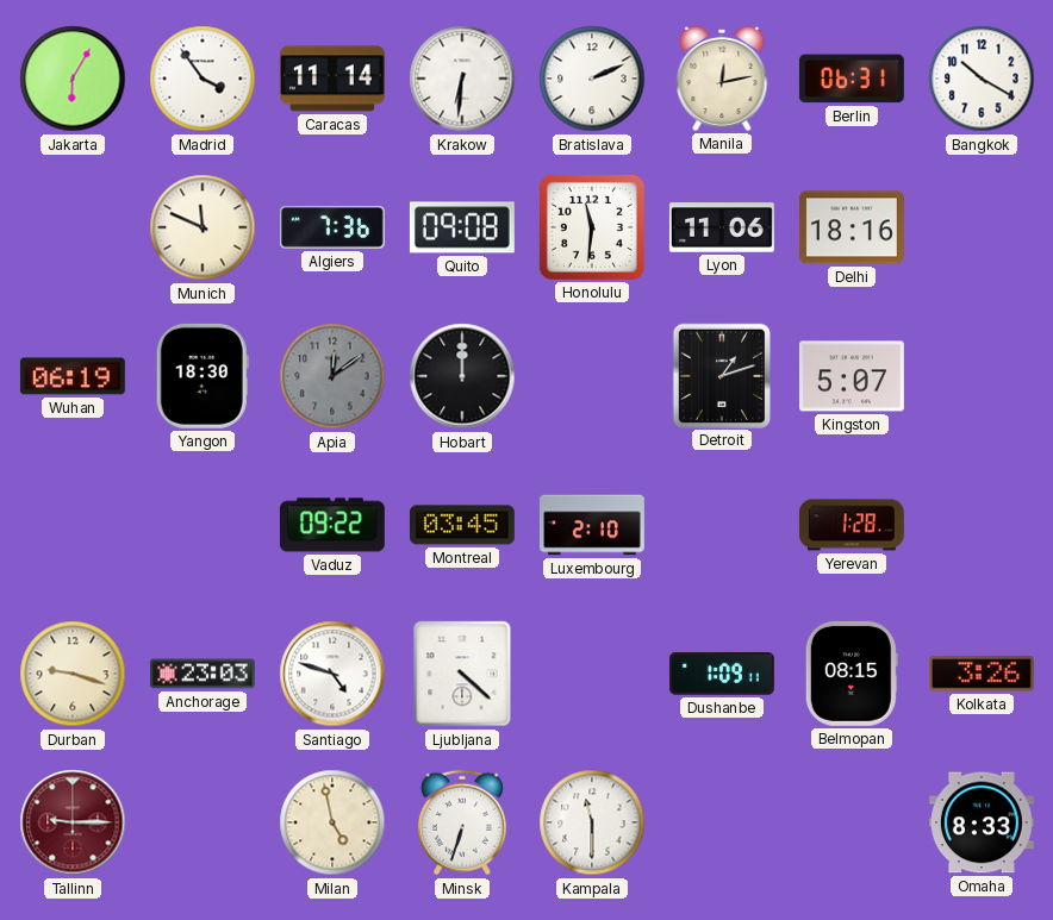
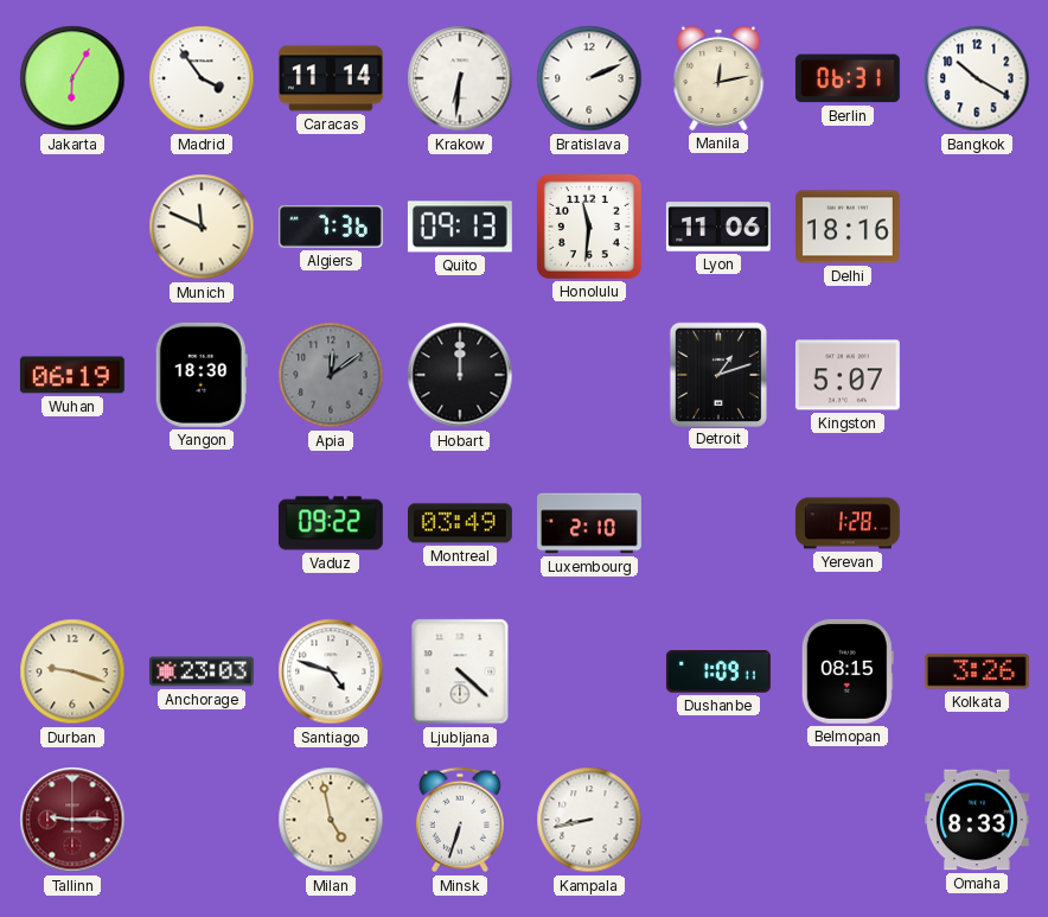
Quito: 09:08 -> 09:13 (460, 227)
Montreal: 03:45 -> 03:49 (460, 523)
Kampala: 11:30 -> 8:43 (589, 820)
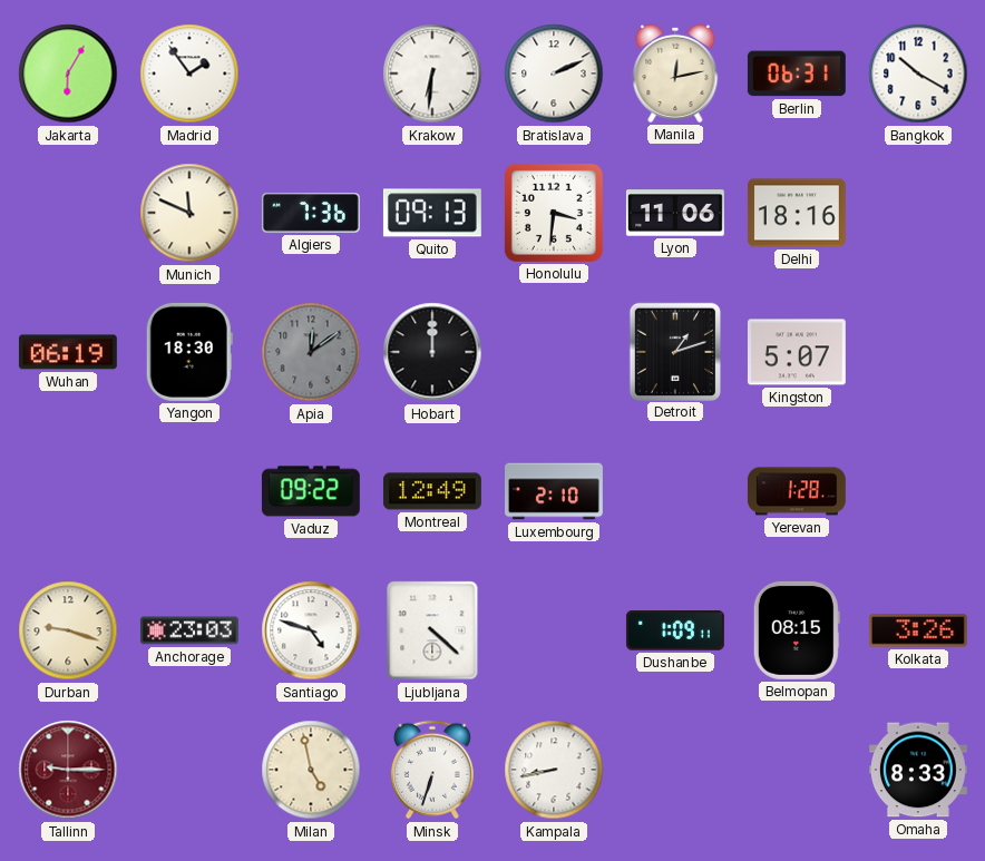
Madrid: 3:54 -> 1:54 (189, 74)
Caracas: 11:14 -> none (331, 78)
Honolulu: 11:31 -> 3:31 (554, 213)
Montreal: 03:49 -> 12:49 (432, 491)
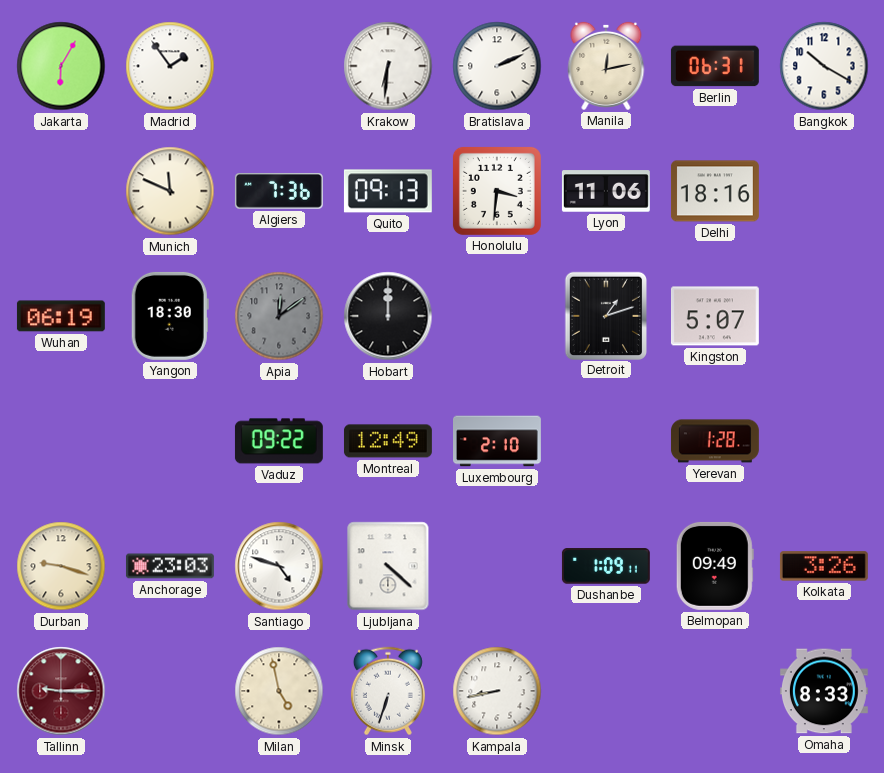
Belmopan: 08:15 -> 09:49 (715, 566)
